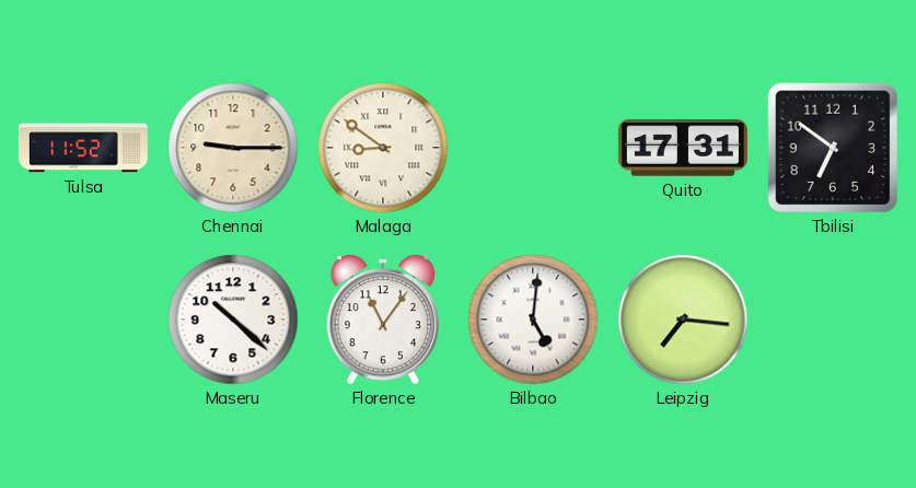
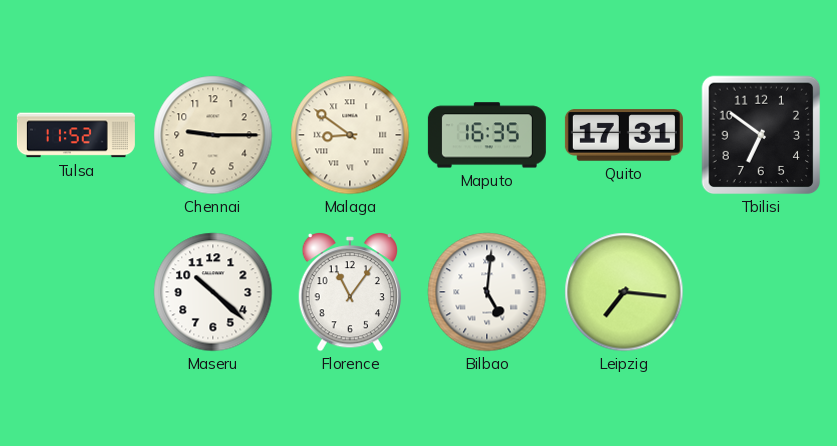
Maputo: none -> 16:35 (487, 135)
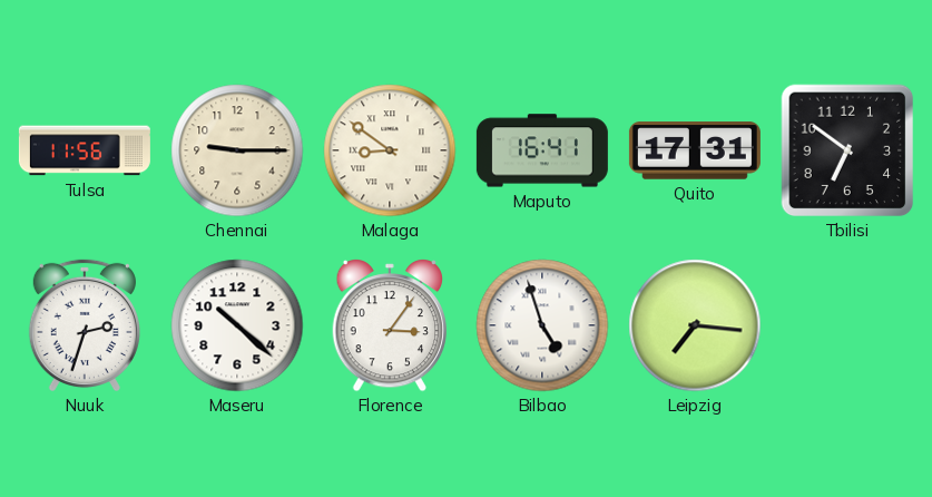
Tulsa: 11:52 -> 11:56 (85, 150)
Maputo: 16:35 -> 16:41 (542, 150)
Nuuk: none -> 2:33 (85, 325)
Florence: 11:06 -> 3:06 (389, 327)
Bilbao: 5:01 -> 4:57 (542, 325)
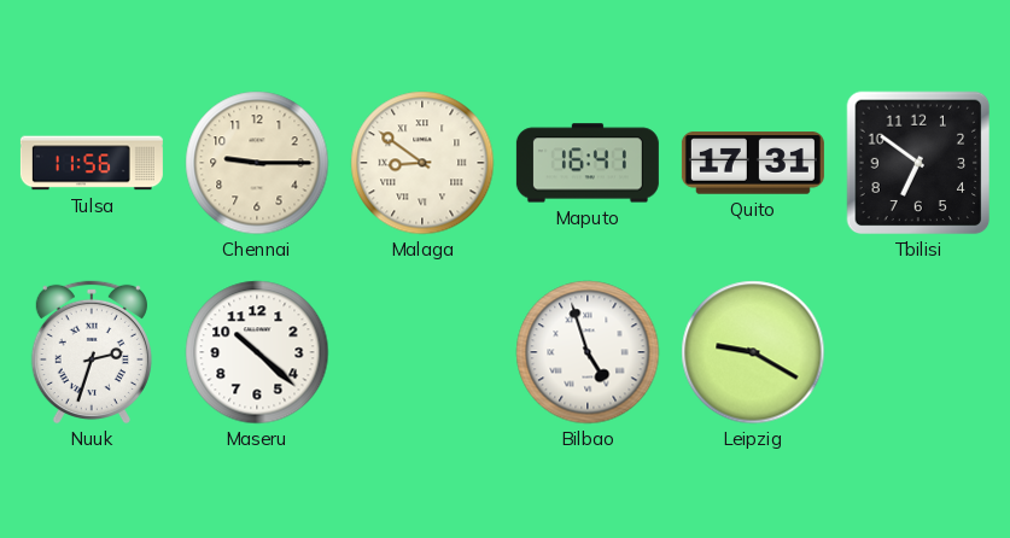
Florence: 3:06 -> none (389, 327)
Leipzig: 7:16 -> 9:20 (753, 352)
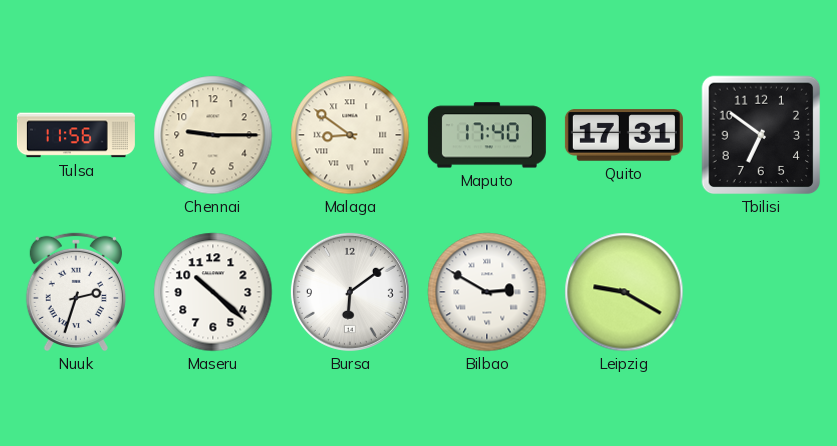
Maputo: 16:41 -> 17:40 (487, 135)
Bursa: none -> 6:09 (350, 292)
Bilbao: 4:57 -> 2:50 (487, 292)
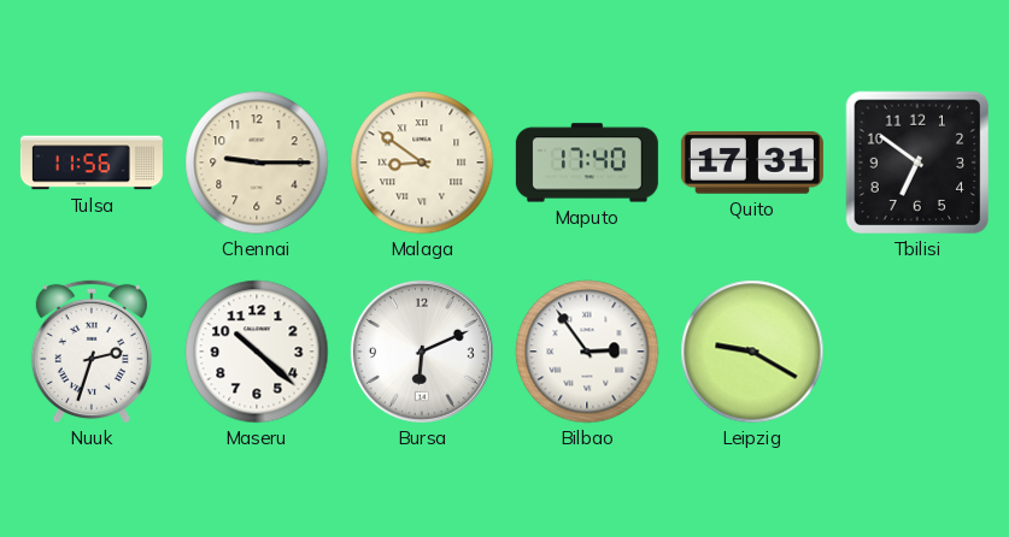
Bursa: 6:09 -> 6:11 (422, 352)
Bilbao: 2:50 -> 2:54 (587, 352)
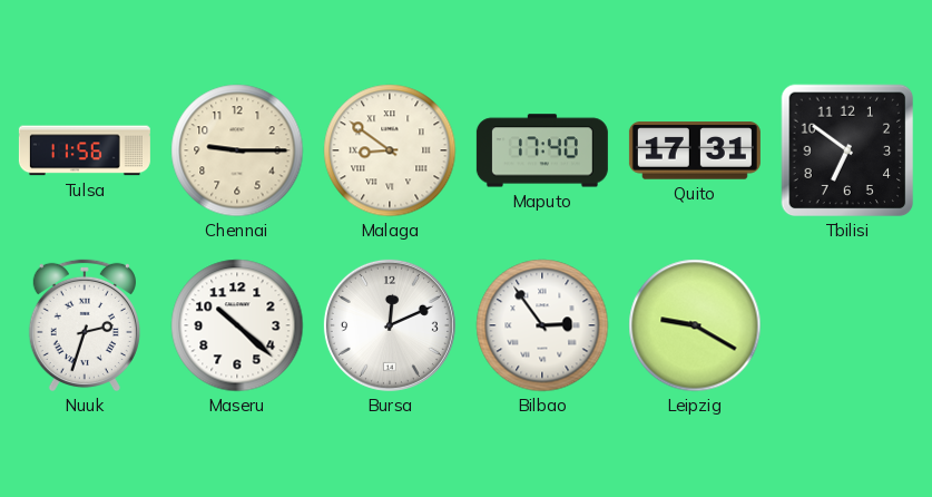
Bursa: 6:11 -> 12:11 (390, 325)
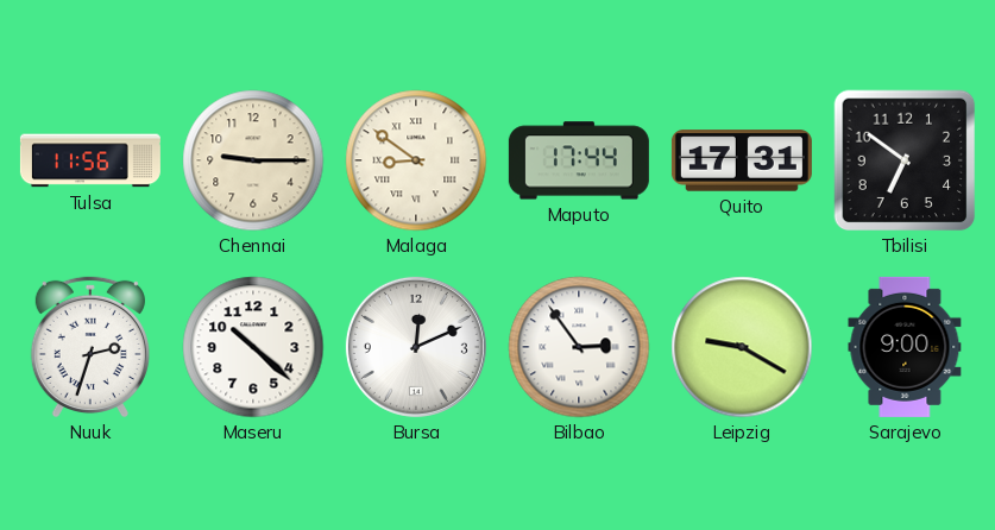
Maputo: 17:40 -> 17:44 (579, 160)
Sarajevo: none -> 9:00 (905, 347)
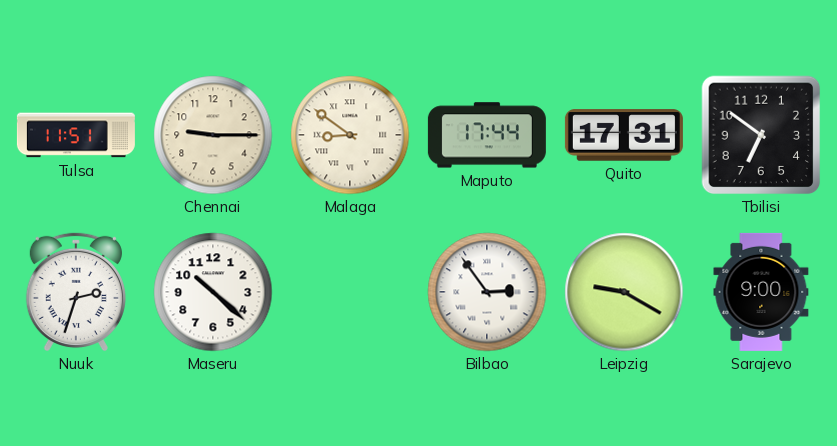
Tulsa: 11:56 -> 11:51 (76, 135)
Bursa: 12:11 -> none (416, 347)
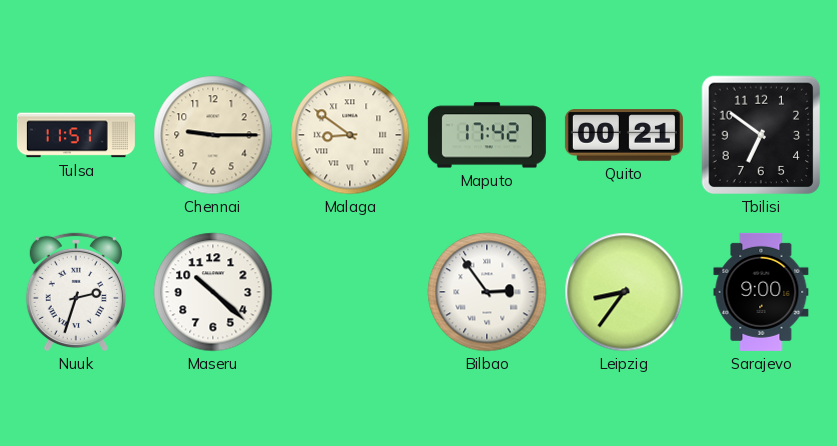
Maputo: 17:44 -> 17:42 (487, 135)
Quito: 17:31 -> 00:21 (624, 135)
Leipzig: 9:20 -> 8:36 (624, 292)
